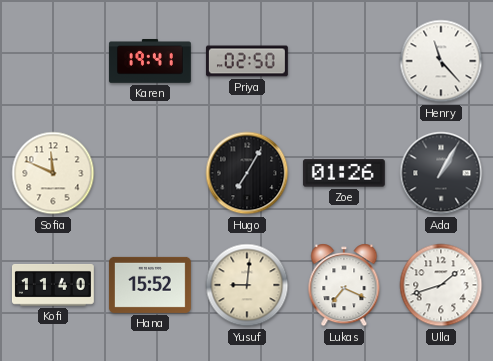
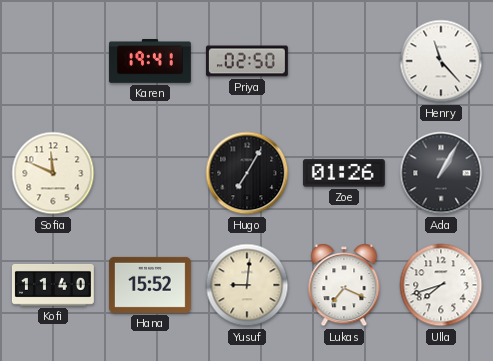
Ulla: 1:42 -> 7:42 (441, 285)
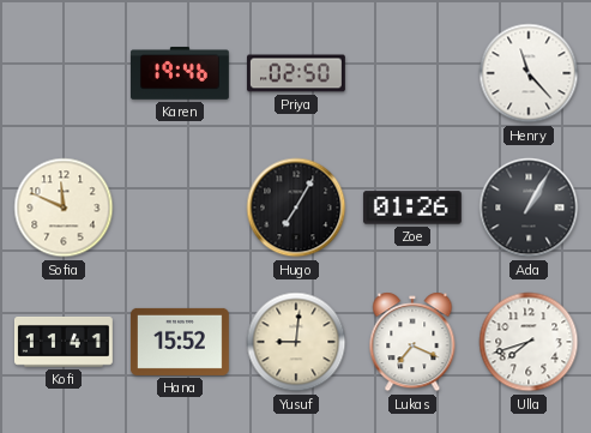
Karen: 19:41 -> 19:46 (180, 73)
Kofi: 11:40 -> 11:41 (64, 343)
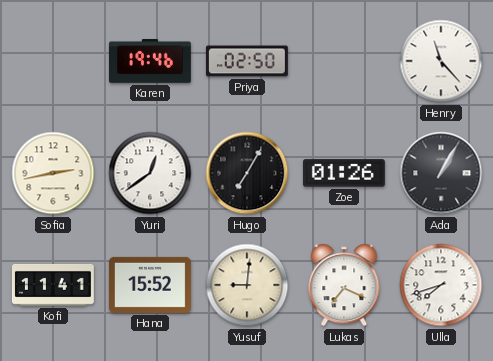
Sofia: 11:49 -> 2:43 (53, 173)
Yuri: none -> 12:39 (150, 173)
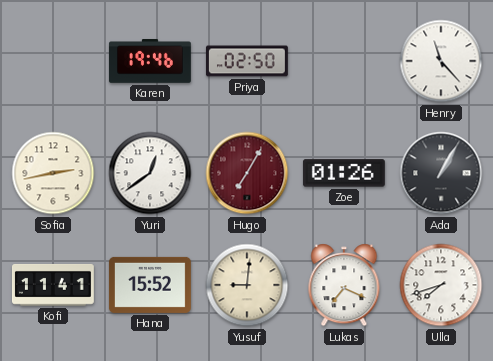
Hugo dial: black -> burgundy (247, 173)
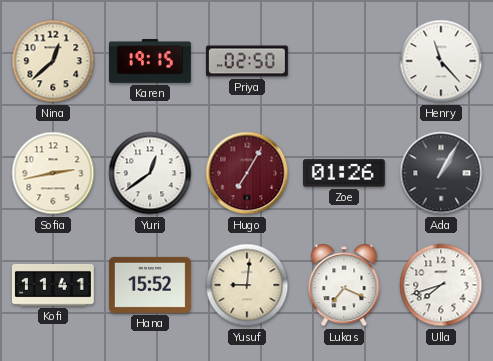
Nina: none -> 12:38 (53, 61)
Karen: 19:46 -> 19:15 (150, 61)
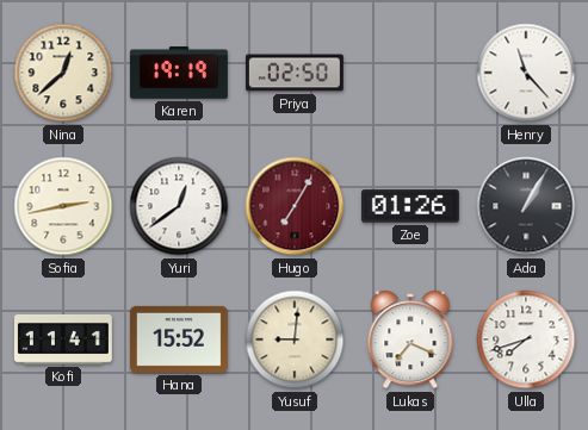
Karen: 19:15 -> 19:19 (179, 73)
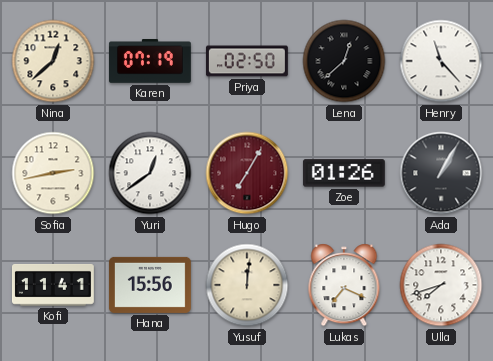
Karen: 19:19 -> 07:19 (150, 61)
Lena: none -> 12:38 (344, 61)
Hana: 15:52 -> 15:56 (150, 285)
Yusuf: 9:01 -> 12:01 (247, 285)
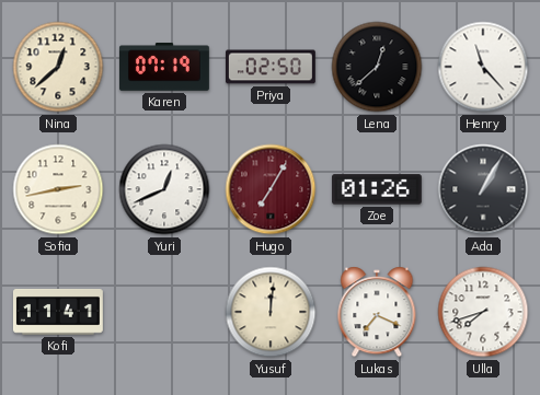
Yuri: 12:39 -> 12:41 (164, 189)
Hana: 15:56 -> none (150, 285)
